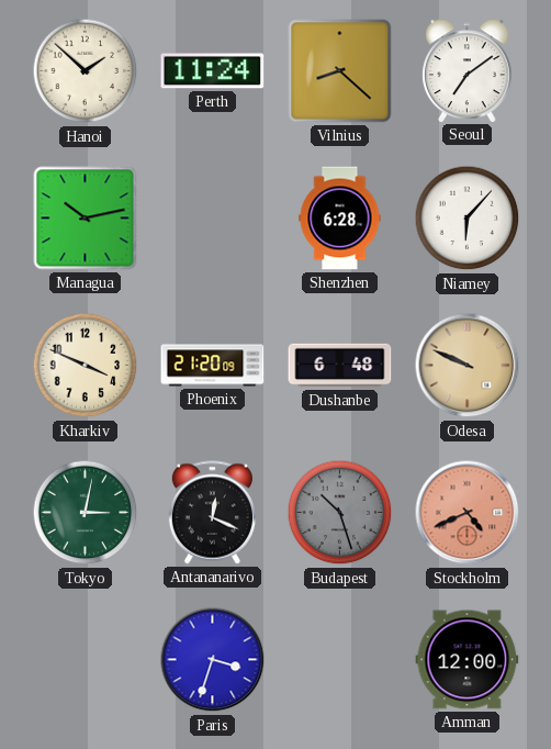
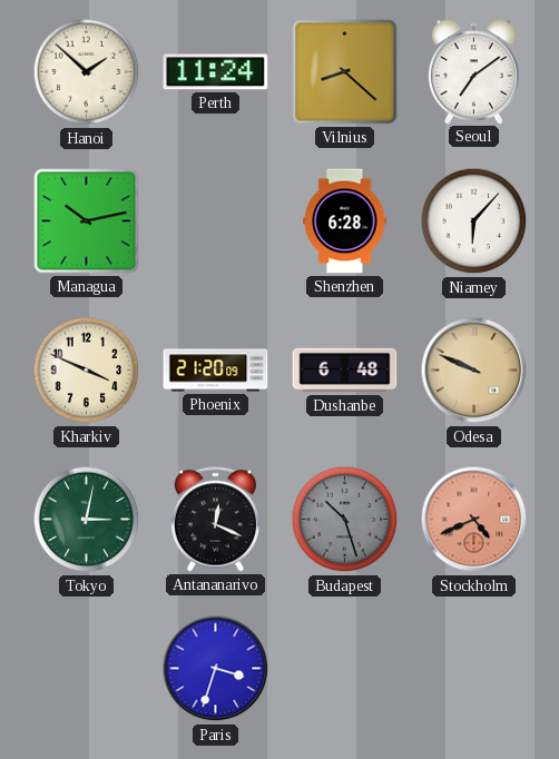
Amman: 12:00 -> none (468, 660)
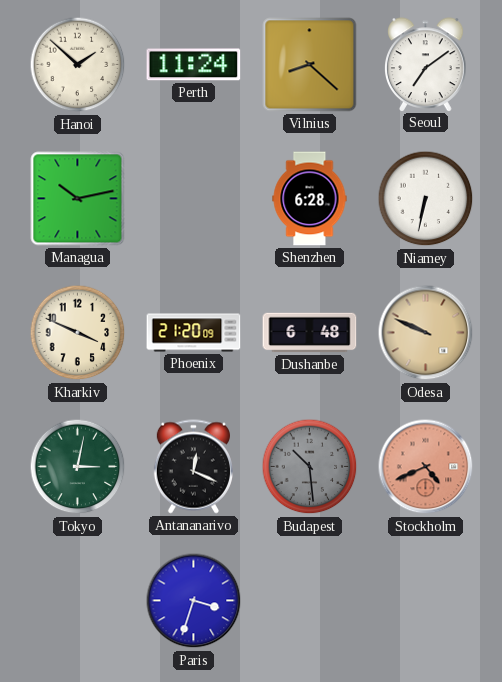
Niamey: 6:07 -> 6:32 (426, 199)
Budapest: 10:27 -> 10:29 (310, 467)
